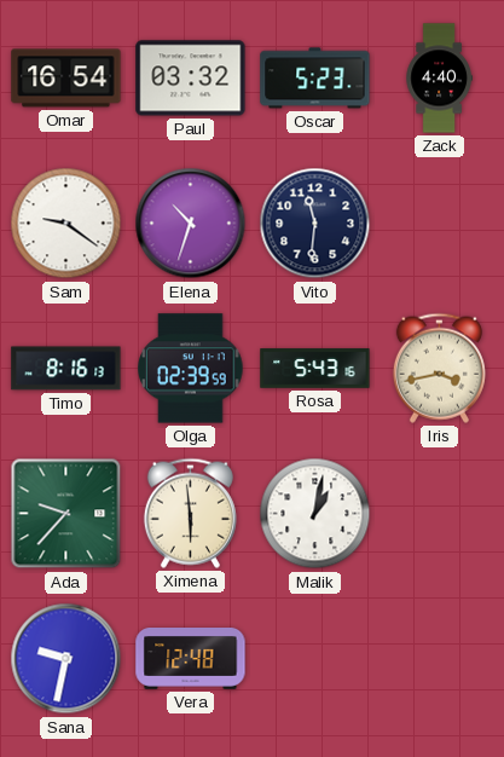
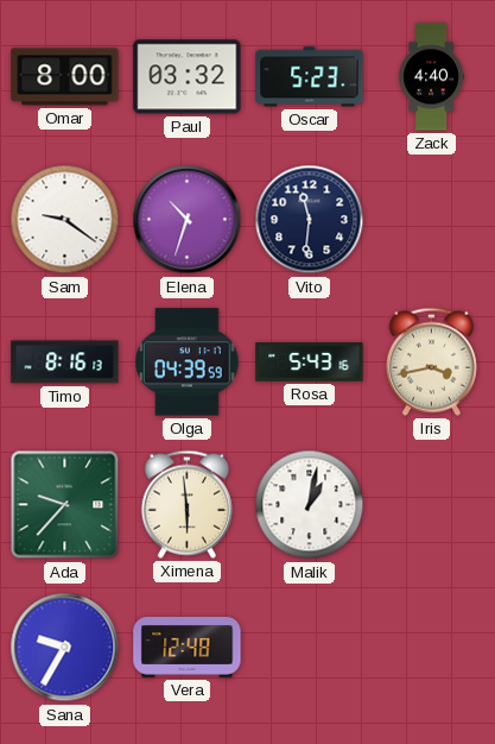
Omar: 16:54 -> 8:00 (65, 77)
Olga: 02:39 -> 04:39 (188, 362)
Sana: 9:32 -> 9:35 (65, 648)
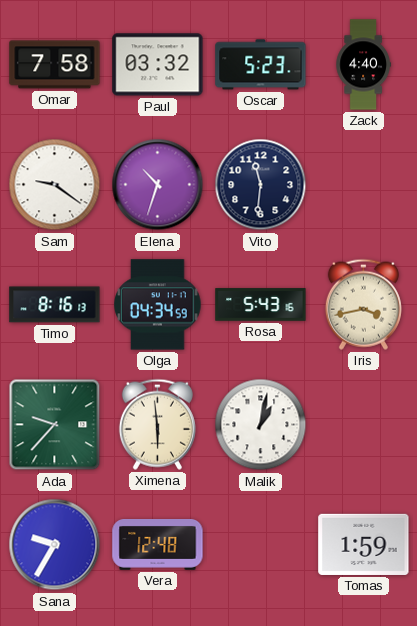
Omar: 8:00 -> 7:58 (55, 65)
Olga: 04:39 -> 04:34 (158, 305)
Tomas: none -> 1:59 (364, 544)
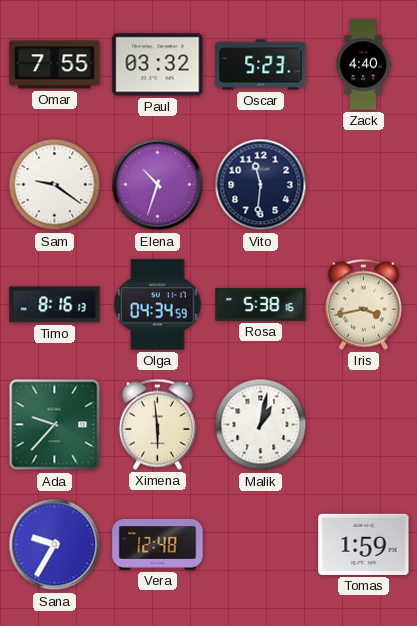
Omar: 7:58 -> 7:55 (55, 65)
Rosa: 5:43 -> 5:38 (261, 305)
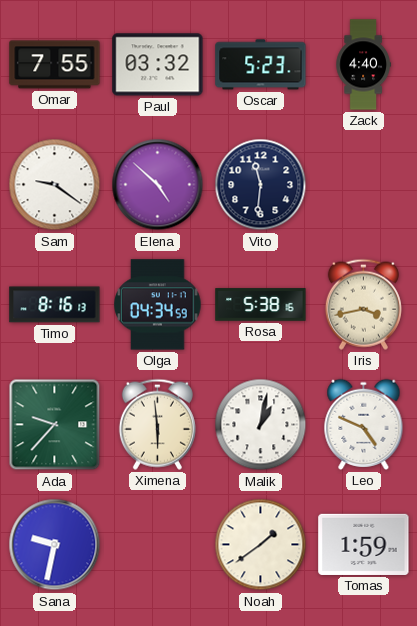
Elena: 10:33 -> 4:52 (158, 185)
Leo: none -> 4:49 (364, 424)
Sana: 9:35 -> 9:32 (55, 545)
Vera: 12:48 -> none (158, 545)
Noah: none -> 1:39 (261, 545)
